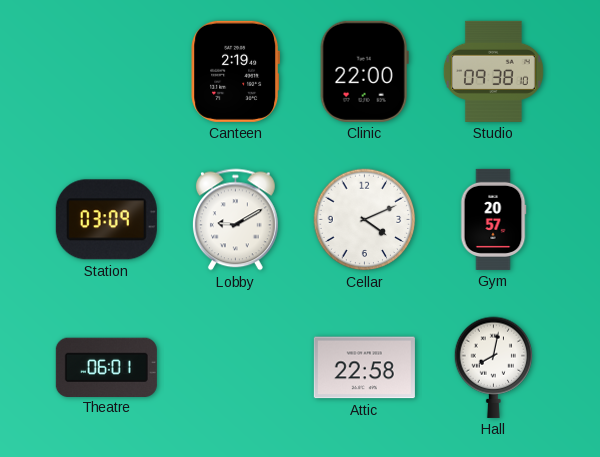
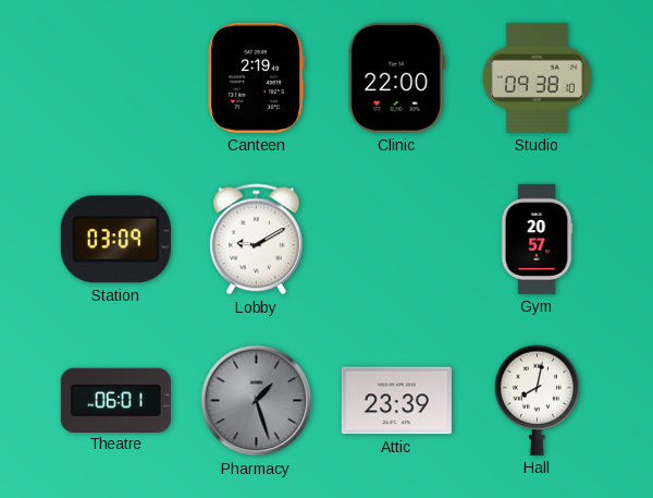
Cellar: 4:11 -> none (365, 220)
Pharmacy: none -> 1:27 (257, 401)
Attic: 22:58 -> 23:39 (396, 401)
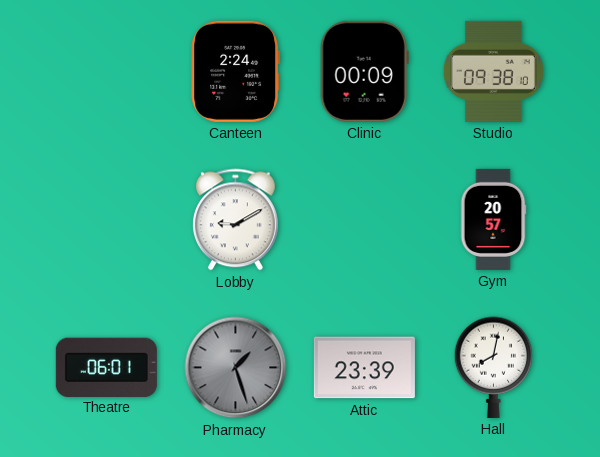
Canteen: 2:19 -> 2:24 (235, 71)
Clinic: 22:00 -> 00:09 (364, 71)
Station: 03:09 -> none (115, 240)
